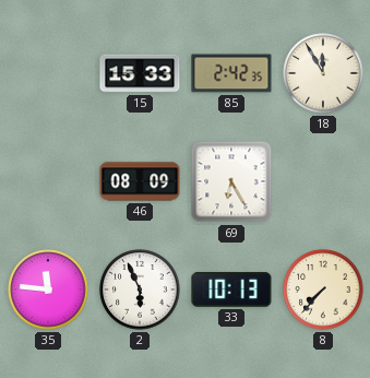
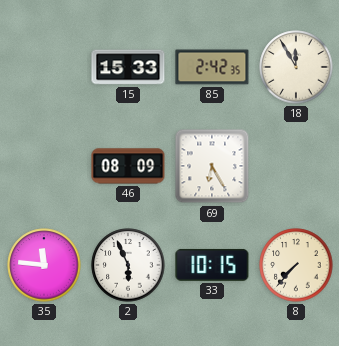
33: 10:13 -> 10:15 (212, 265)
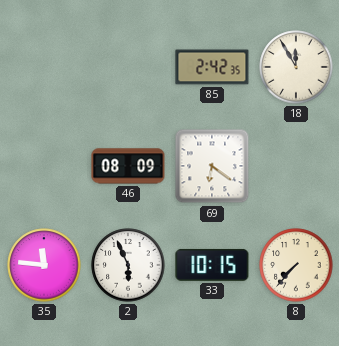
15: 15:33 -> none (128, 67)
69: 6:25 -> 6:21 (212, 166)
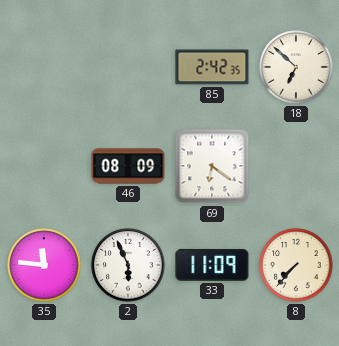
18: 11:55 -> 6:52 (296, 67)
33: 10:15 -> 11:09 (212, 265)
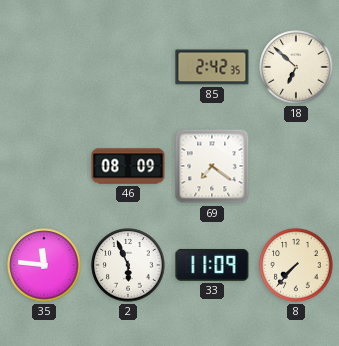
69: 6:21 -> 7:21 (212, 166)
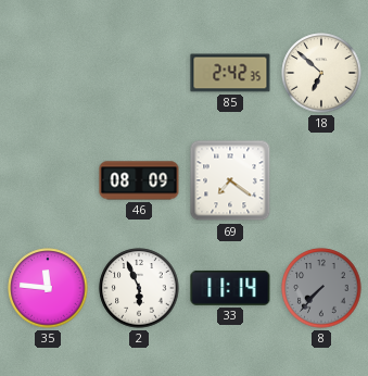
33: 11:09 -> 11:14 (230, 288)
8 dial: cream -> grey (321, 288)
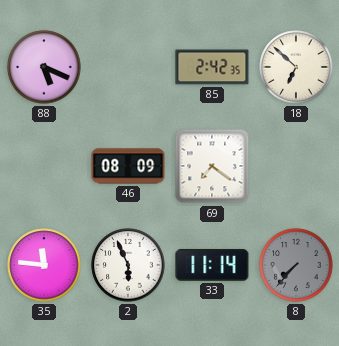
88: none -> 5:19 (44, 67)
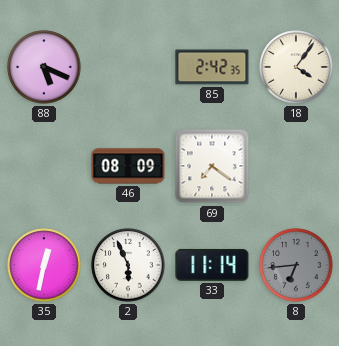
18: 6:52 -> 4:06 (296, 67)
35: 11:46 -> 12:32 (44, 265)
8: 7:37 -> 6:44 (296, 265)
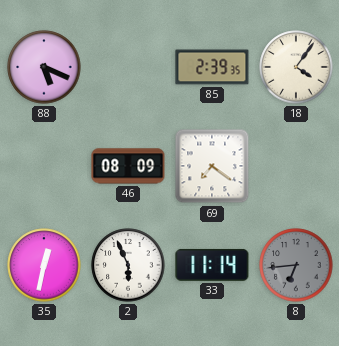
85: 2:42 -> 2:39 (212, 67)
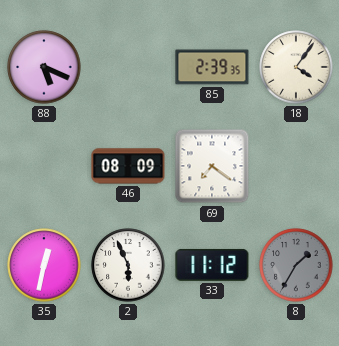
33: 11:14 -> 11:12 (212, 265)
8: 6:44 -> 1:35 (296, 265)
